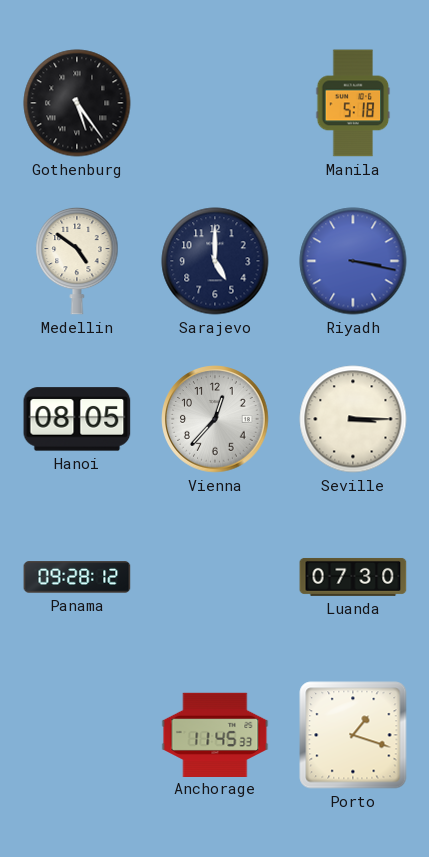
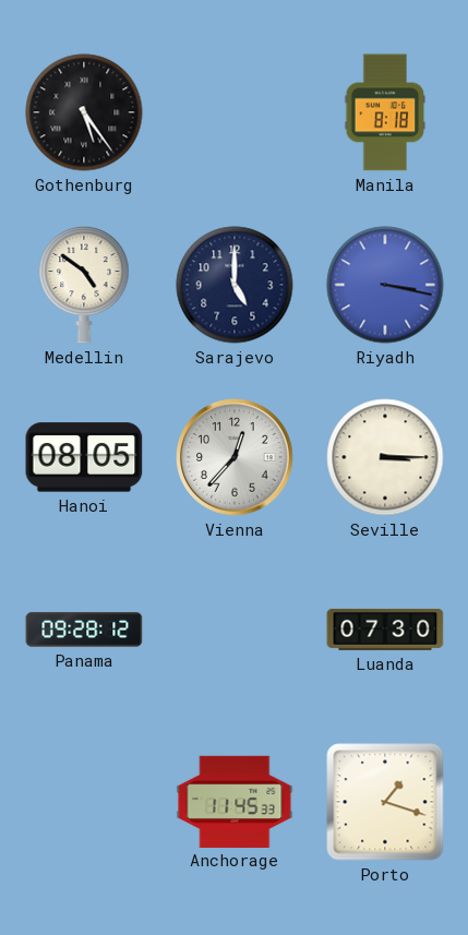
Manila: 5:18 -> 8:18 (385, 112)
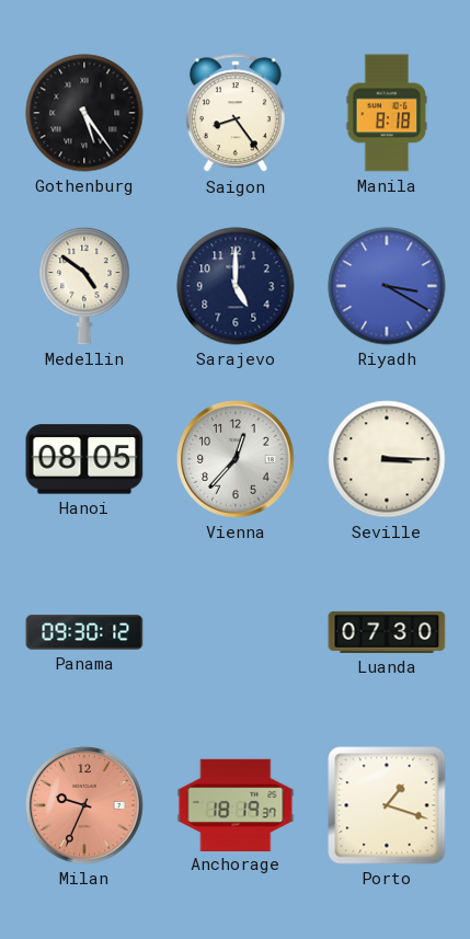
Saigon: none -> 8:24 (236, 114)
Riyadh: 3:17 -> 3:20 (387, 286)
Panama: 09:28 -> 09:30 (84, 632)
Milan: none -> 9:34 (84, 805)
Anchorage: 11:45 -> 18:19 (236, 804)
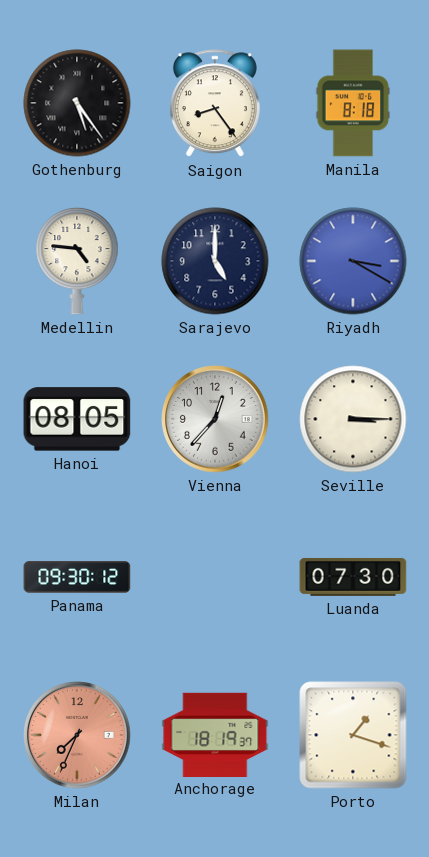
Medellin: 4:51 -> 4:46 (77, 261)
Milan: 9:34 -> 7:34 (77, 735)
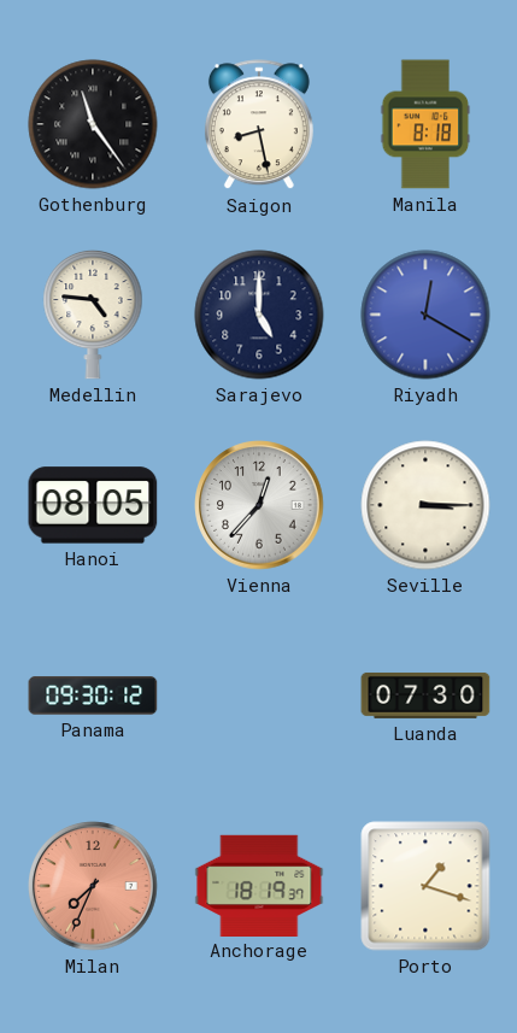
Gothenburg: 5:24 -> 11:24 (93, 124)
Saigon: 8:24 -> 8:28 (259, 125)
Riyadh: 3:20 -> 12:20 (425, 315)
